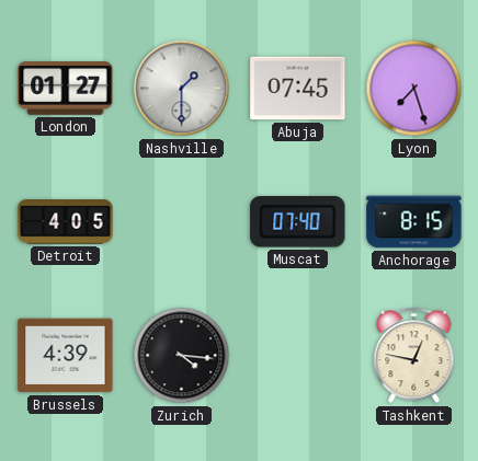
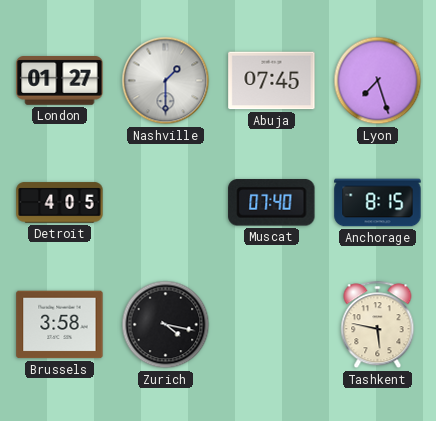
Brussels: 4:39 -> 3:58 (60, 325)
Zurich: 4:16 -> 4:17 (166, 325)
Tashkent: 12:47 -> 5:47 (378, 325)
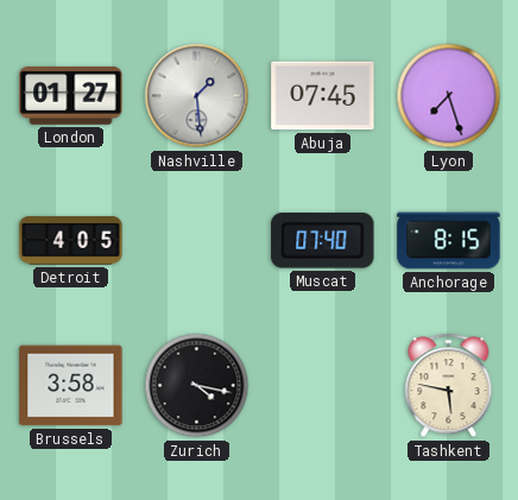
Nashville: 1:30 -> 1:29 (197, 96)
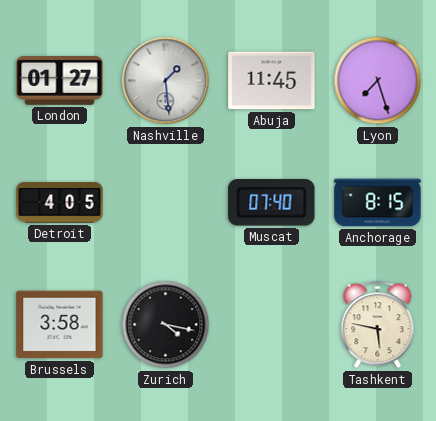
Abuja: 07:45 -> 11:45 (272, 81)
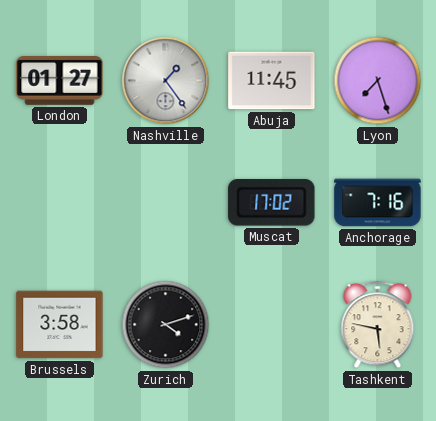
Nashville: 1:29 -> 1:24 (166, 81)
Detroit: 4:05 -> none (60, 203)
Muscat: 07:40 -> 17:02 (272, 203)
Anchorage: 8:15 -> 7:16 (378, 203)
Zurich: 4:17 -> 4:12 (166, 325)
